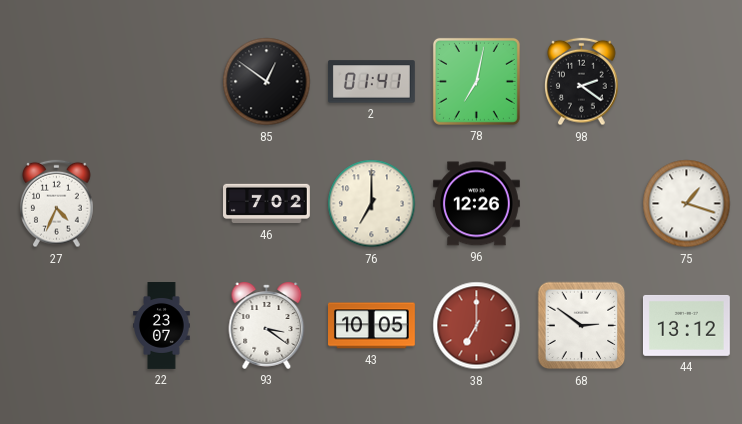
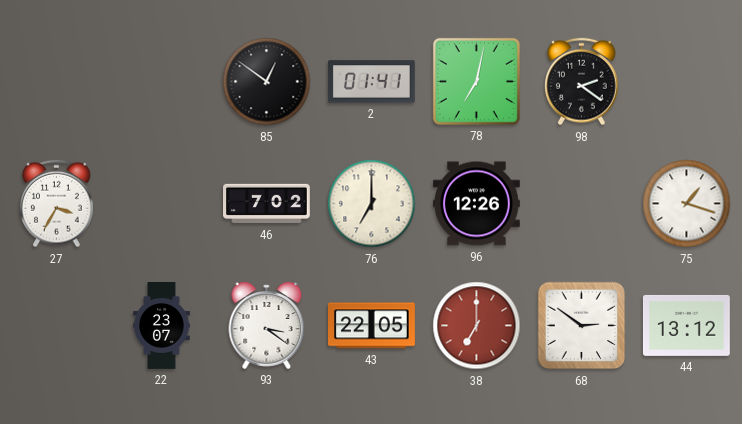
27: 4:34 -> 3:35 (57, 204)
43: 10:05 -> 22:05 (372, 326)
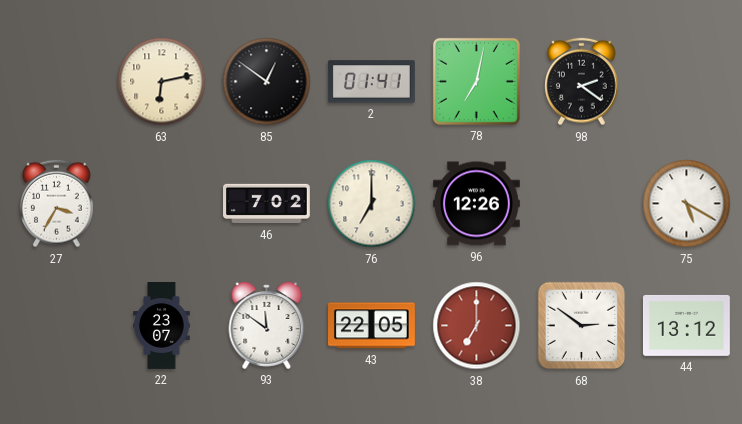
63: none -> 6:13 (162, 82)
75: 1:18 -> 5:20 (687, 204)
93: 3:21 -> 11:51 (267, 325)
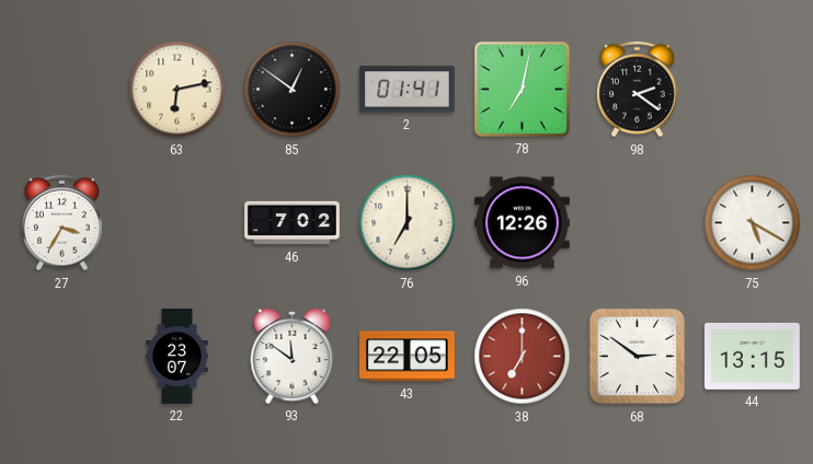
44: 13:12 -> 13:15 (752, 356)
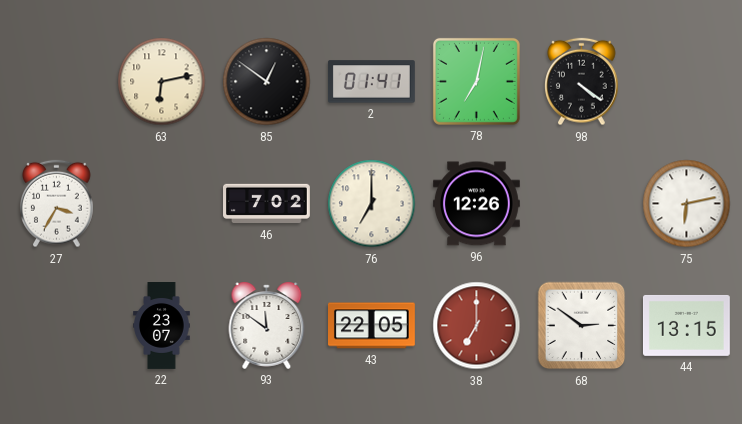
98: 2:21 -> 4:21 (582, 82)
75: 5:20 -> 6:13 (687, 204)
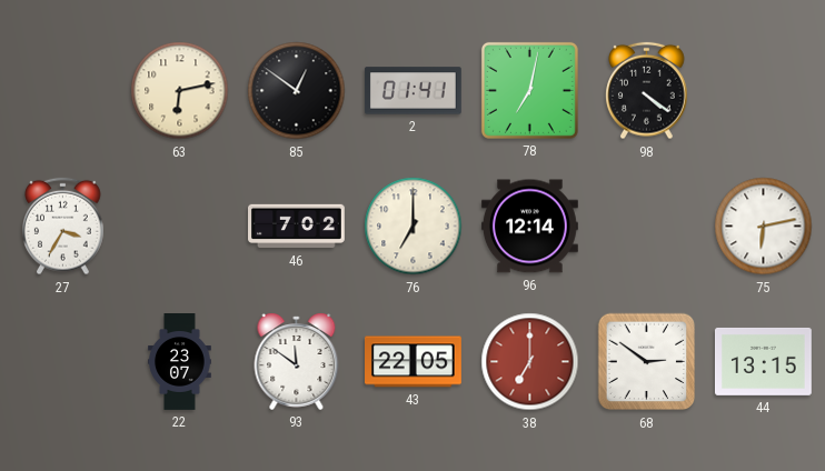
96: 12:26 -> 12:14 (529, 227)
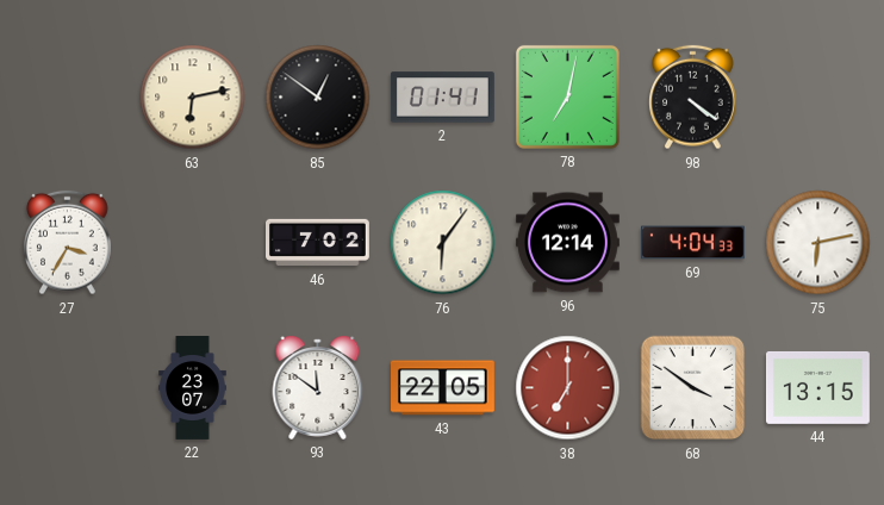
76: 7:00 -> 6:06 (443, 243)
69: none -> 4:04 (693, 243)
68: 2:51 -> 3:51 (693, 388)
